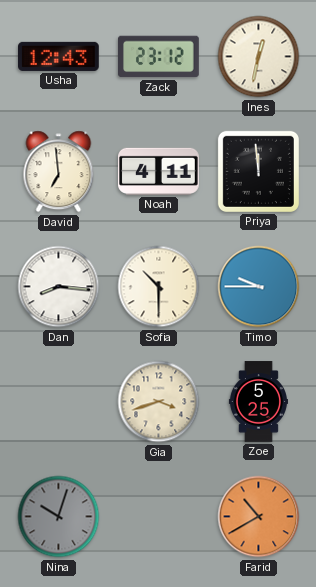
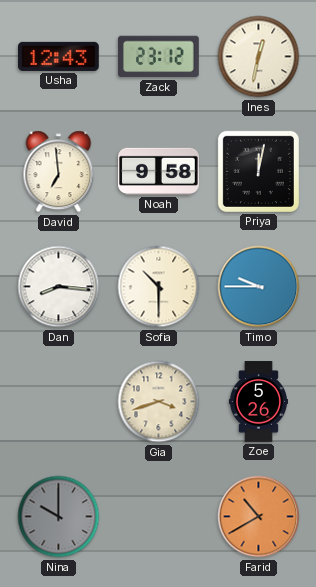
Noah: 4:11 -> 9:58 (159, 171)
Priya: 11:59 -> 12:02 (258, 171)
Zoe: 5:25 -> 5:26 (258, 402)
Nina: 10:03 -> 10:00 (59, 517)
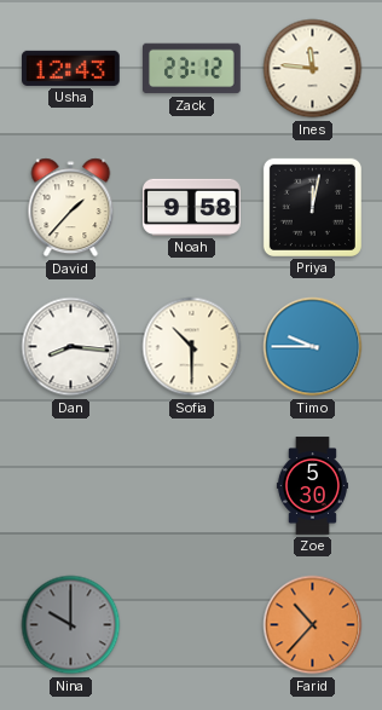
Ines: 12:32 -> 11:46 (313, 69)
David: 6:59 -> 1:37 (71, 208)
Gia: 3:42 -> none (159, 402)
Zoe: 5:26 -> 5:30 (312, 486)
Farid: 10:40 -> 10:37 (313, 625)
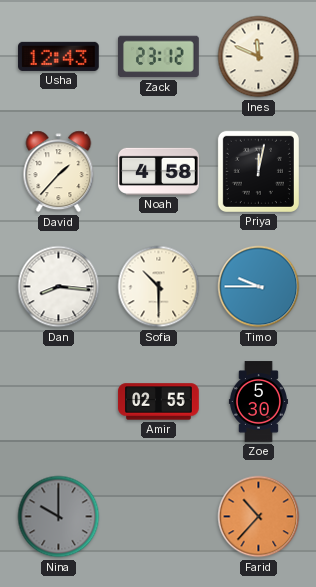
Ines: 11:46 -> 11:49 (259, 57)
Noah: 9:58 -> 4:58 (159, 171)
Amir: none -> 02:55 (159, 402)
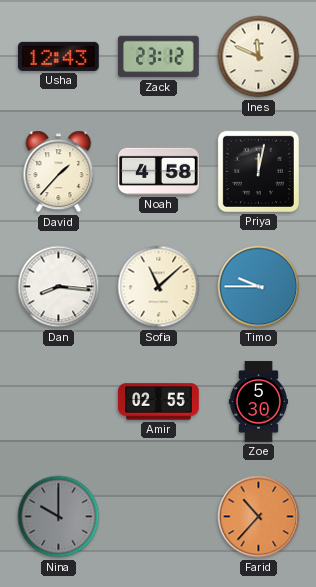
Sofia: 10:30 -> 11:08 (159, 287)
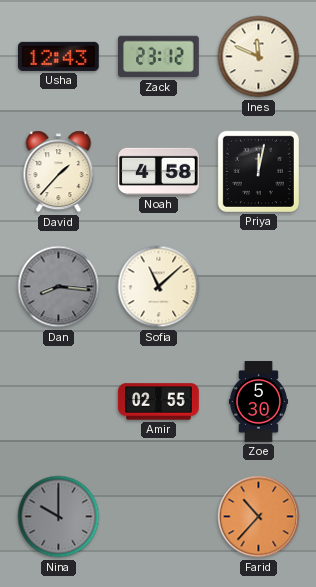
Dan dial: white -> grey (59, 287)
Timo: 9:45 -> none (259, 287)
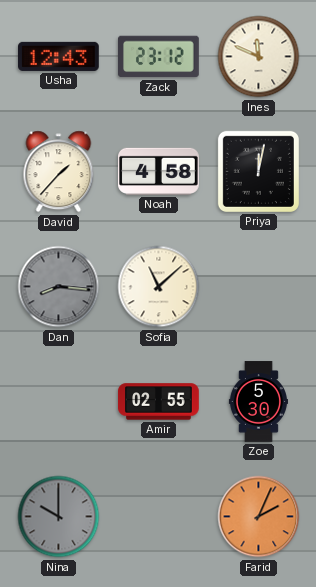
Farid: 10:37 -> 2:04 (259, 517)
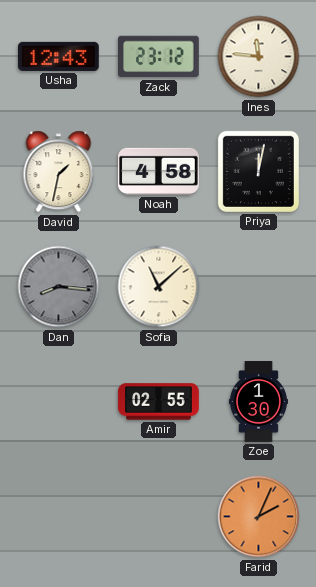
Ines: 11:49 -> 11:46 (259, 57)
David: 1:37 -> 1:32 (59, 172)
Zoe: 5:30 -> 1:30 (258, 402)
Nina: 10:00 -> none (59, 517)
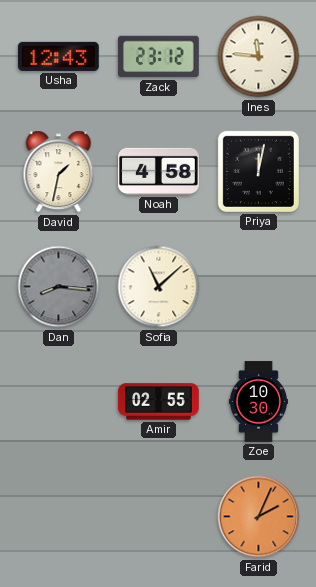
Zoe: 1:30 -> 10:30 (258, 402)
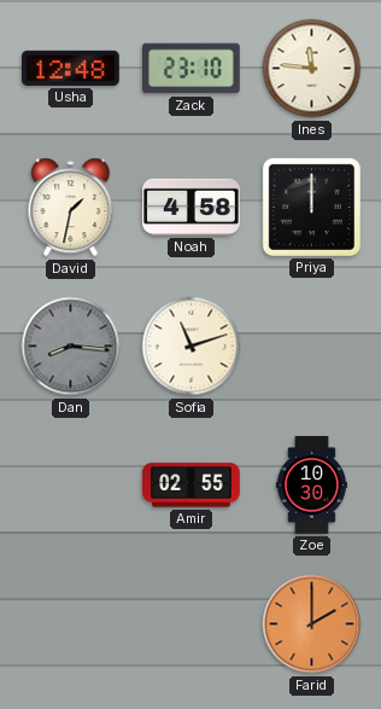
Usha: 12:43 -> 12:48 (71, 68)
Zack: 23:12 -> 23:10 (192, 69)
Priya: 12:02 -> 12:00 (311, 207)
Sofia: 11:08 -> 11:12 (192, 347)
Farid: 2:04 -> 2:00 (312, 624)
